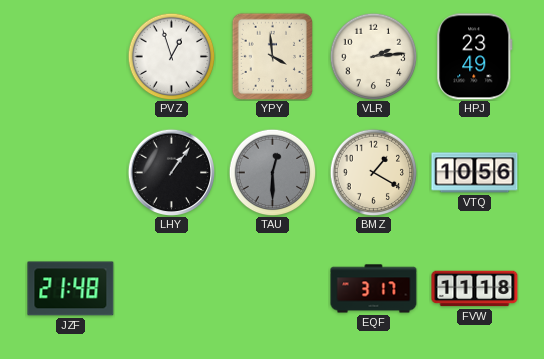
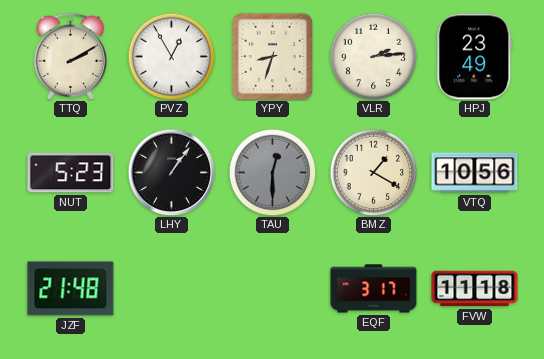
TTQ: none -> 2:10 (71, 56)
PVZ: 12:57 -> 12:55 (171, 56)
YPY: 3:59 -> 8:33 (272, 56)
NUT: none -> 5:23 (71, 173)
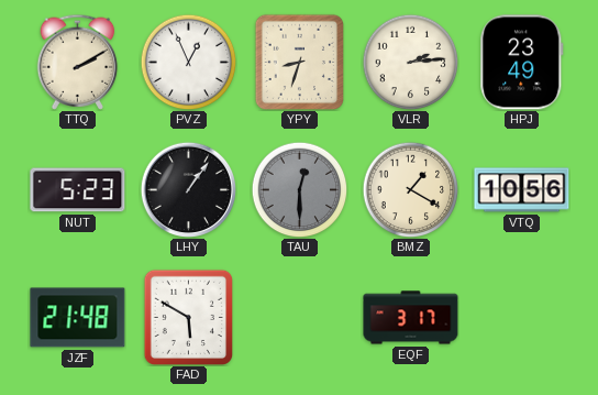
PVZ: 12:55 -> 12:56 (188, 62)
FAD: none -> 5:50 (188, 317)
FVW: 11:18 -> none (475, 289)
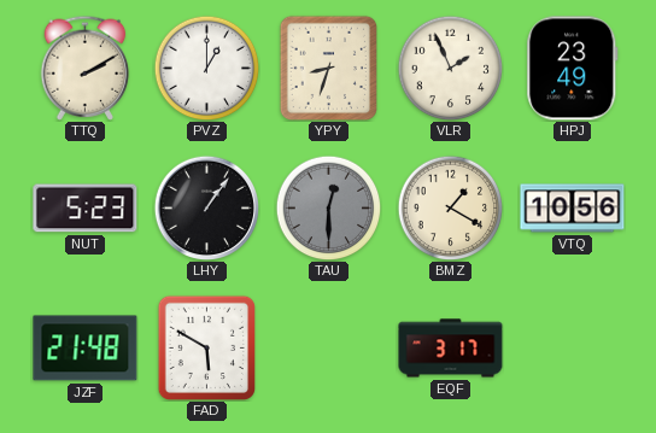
PVZ: 12:56 -> 1:00 (206, 68)
VLR: 2:14 -> 1:56 (450, 68)
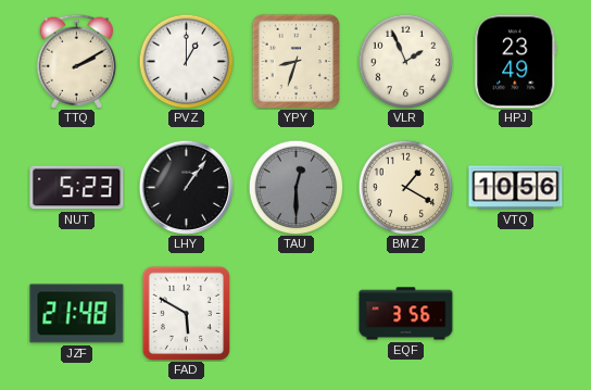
EQF: 3:17 -> 3:56 (406, 314)
